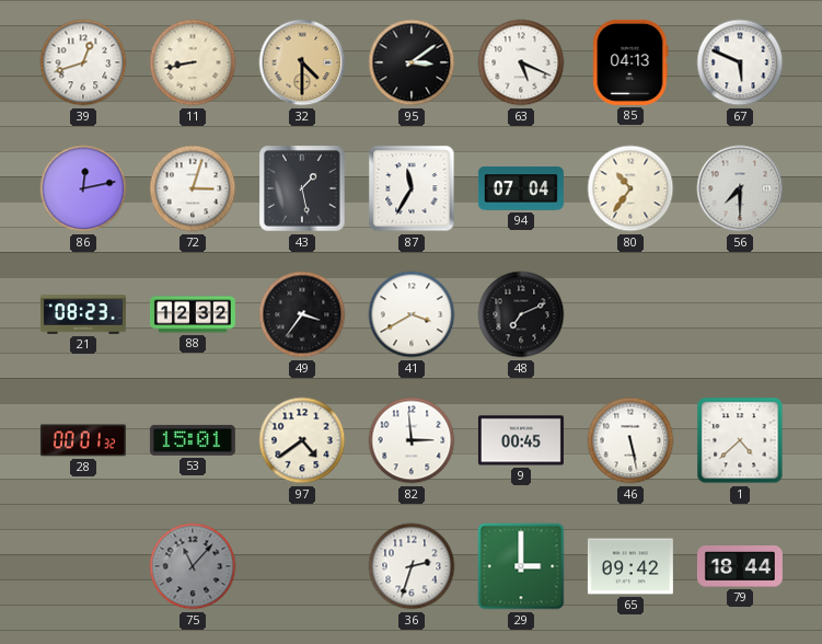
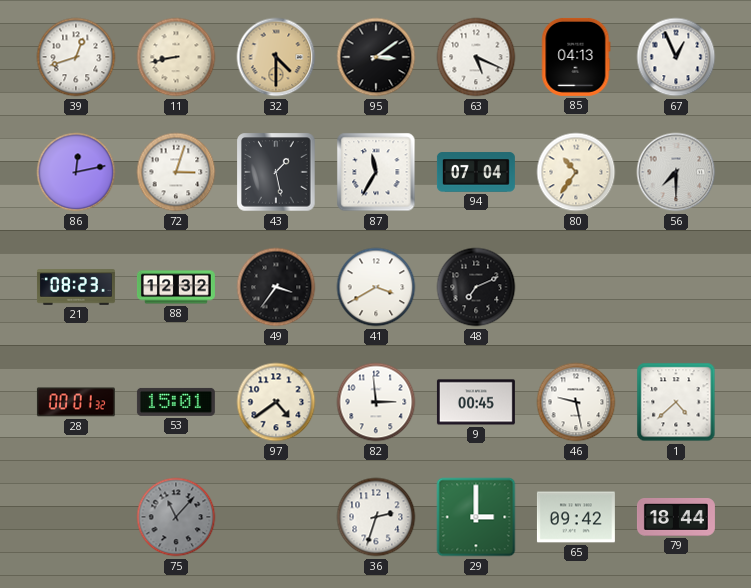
67: 5:49 -> 12:56 (676, 57)
46: 5:28 -> 9:28 (576, 402)
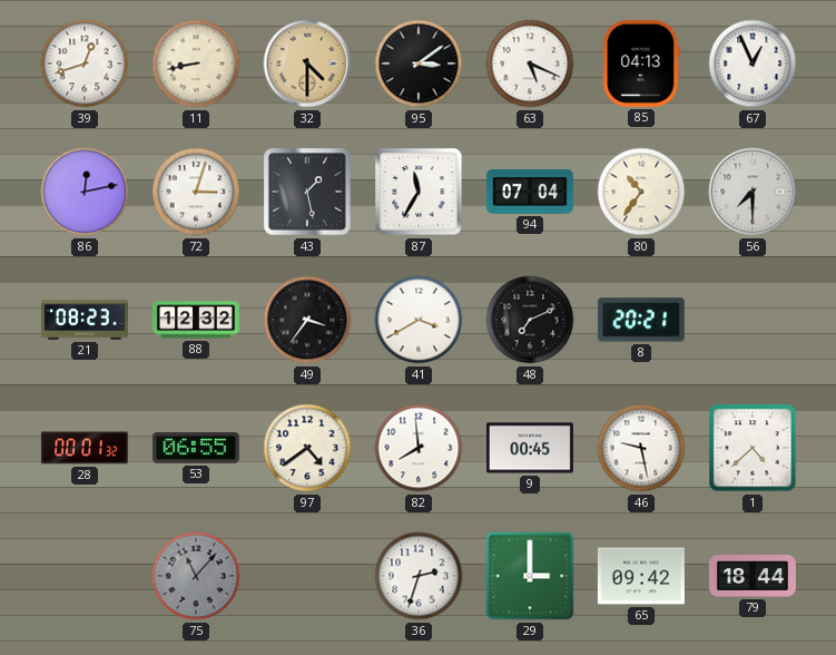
8: none -> 20:21 (641, 320)
53: 15:01 -> 06:55 (196, 448)
82: 2:59 -> 7:59 (419, 448)
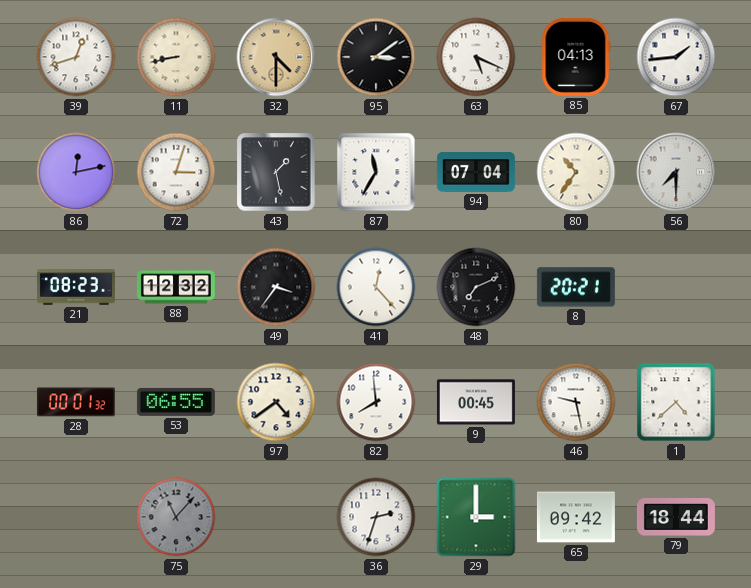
67: 12:56 -> 1:44 (676, 57)
41: 3:40 -> 12:23 (376, 287)
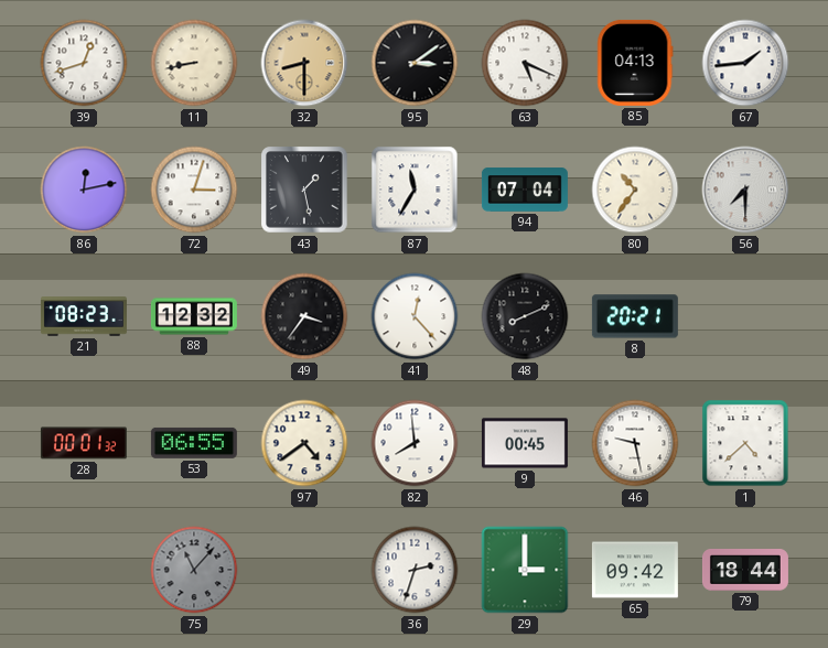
32: 4:30 -> 8:30 (304, 63)
48: 7:11 -> 8:11 (525, 316)
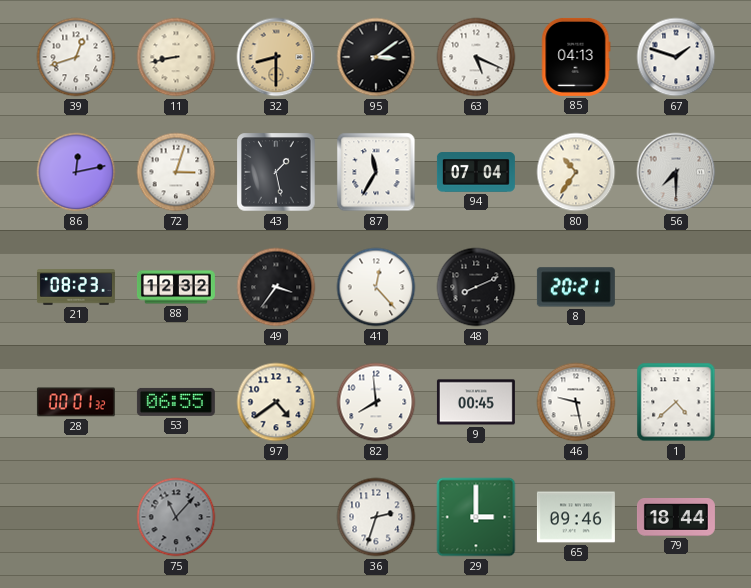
67: 1:44 -> 1:48 (676, 57)
65: 09:42 -> 09:46 (576, 517)
